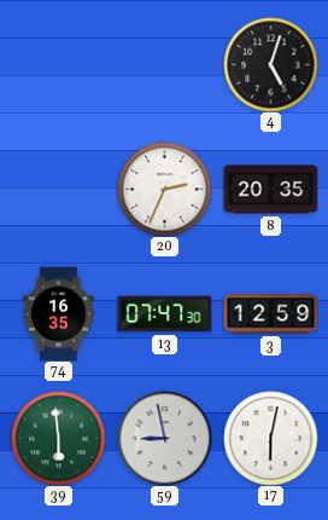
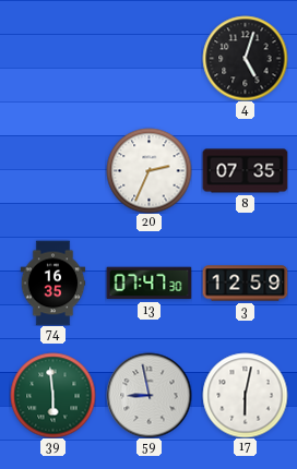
8: 20:35 -> 07:35 (245, 171)
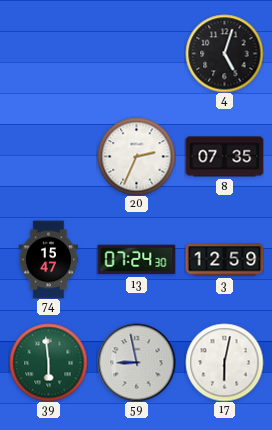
74: 16:35 -> 15:47 (49, 259)
13: 07:47 -> 07:24 (136, 260)
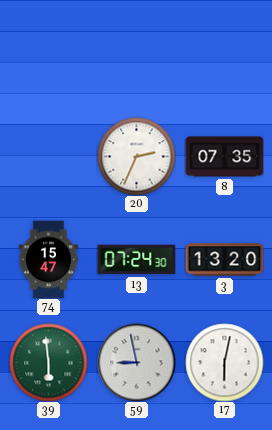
4: 5:03 -> none (224, 53)
3: 12:59 -> 13:20 (224, 260)
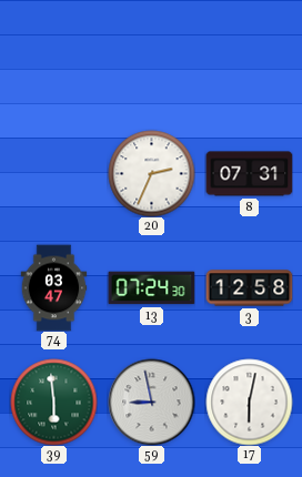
8: 07:35 -> 07:31 (249, 174)
74: 15:47 -> 03:47 (54, 287)
3: 13:20 -> 12:58 (249, 288)
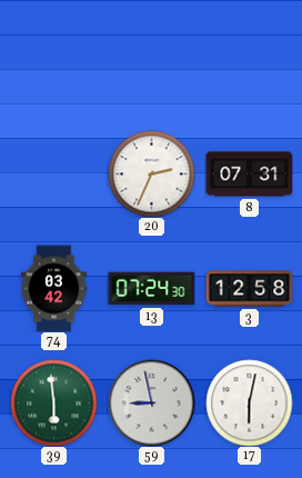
74: 03:47 -> 03:42 (54, 288)
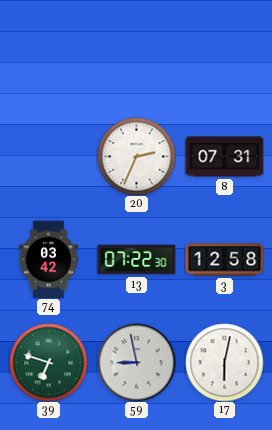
13: 07:24 -> 07:22 (136, 260)
39: 5:59 -> 6:48 (48, 362)
